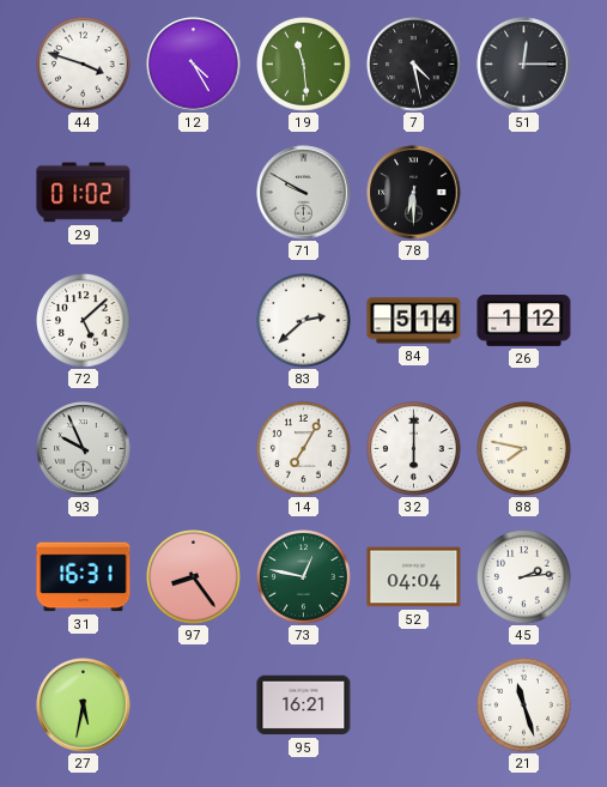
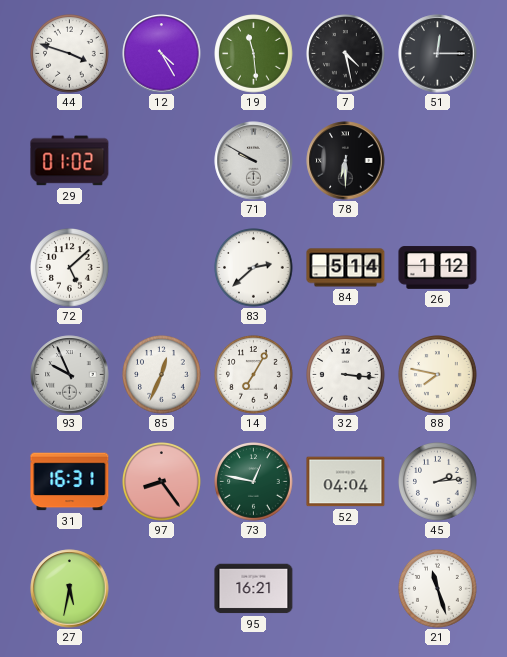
85: none -> 12:34 (162, 375)
32: 6:00 -> 3:16 (346, 375)
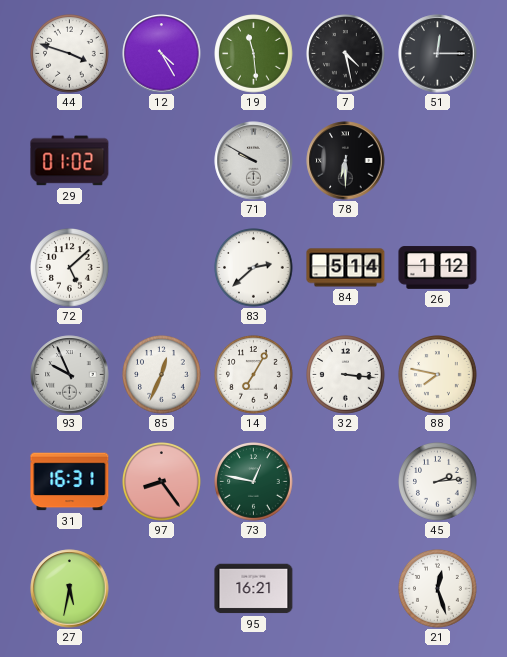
52: 04:04 -> none (346, 482)
21: 11:27 -> 12:27 (438, 589)
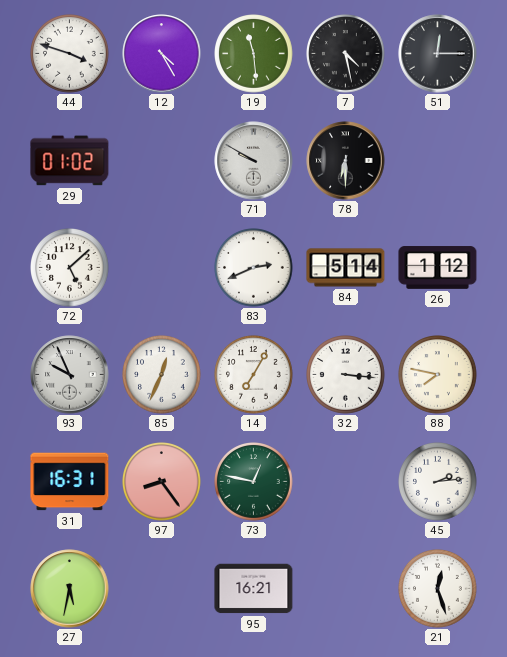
83: 2:38 -> 2:41 (254, 268)
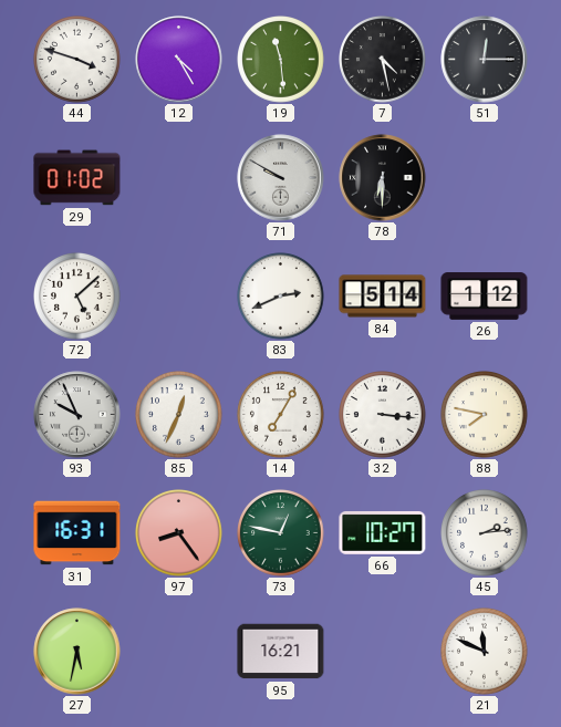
66: none -> 10:27 (383, 532)
21: 12:27 -> 11:49 (485, 652)
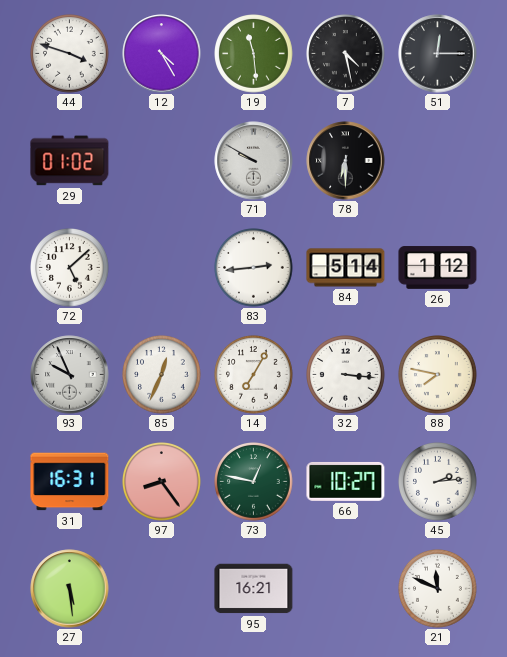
83: 2:41 -> 2:44 (254, 268)
27: 5:32 -> 5:29 (70, 589)
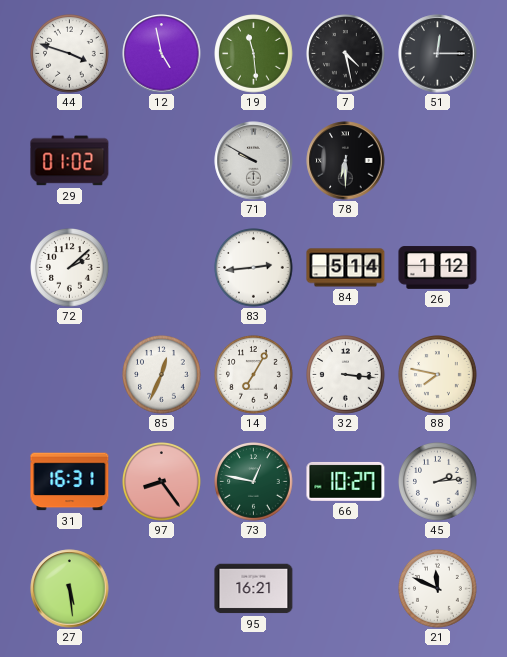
12: 4:25 -> 4:58 (162, 54)
72: 5:08 -> 2:08 (70, 268)
93: 9:56 -> none (70, 375)
